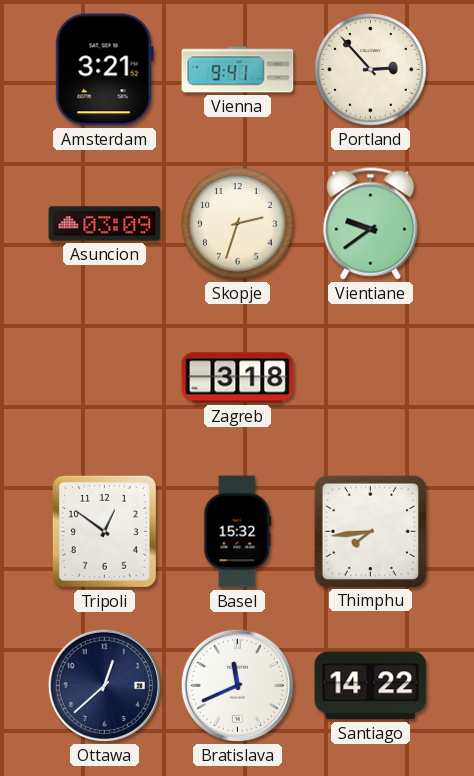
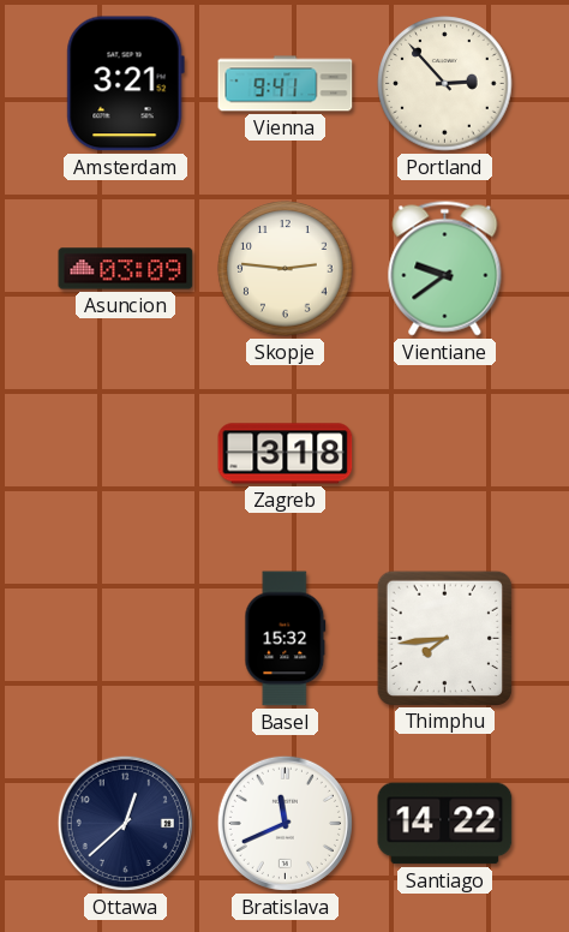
Skopje: 2:33 -> 2:46 (286, 269)
Tripoli: 12:51 -> none (104, 531)
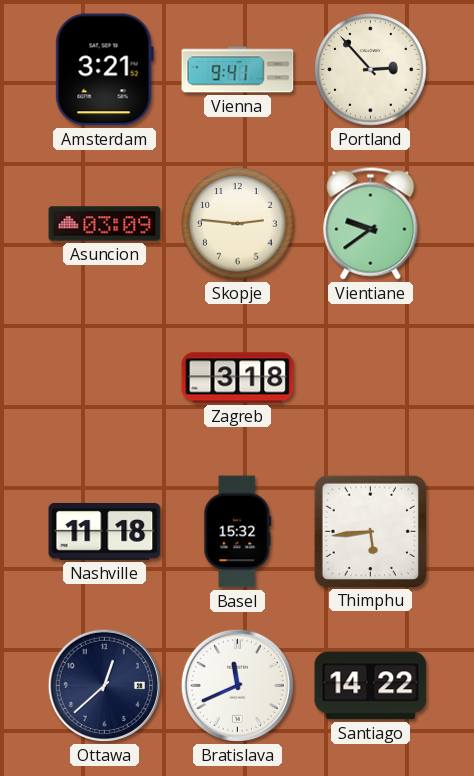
Nashville: none -> 11:18 (105, 531)
Thimphu: 7:44 -> 5:44 (370, 531)
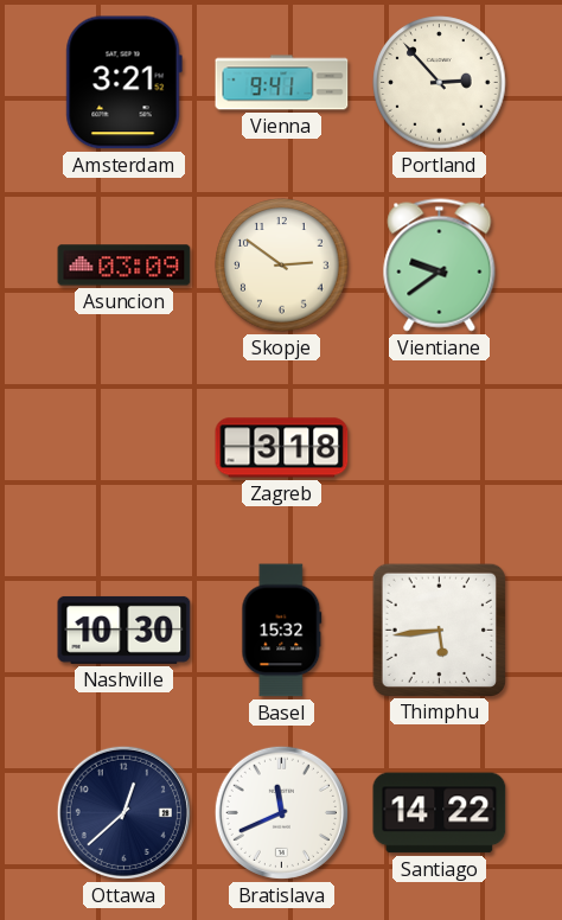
Skopje: 2:46 -> 2:51 (282, 266)
Nashville: 11:18 -> 10:30 (124, 630)
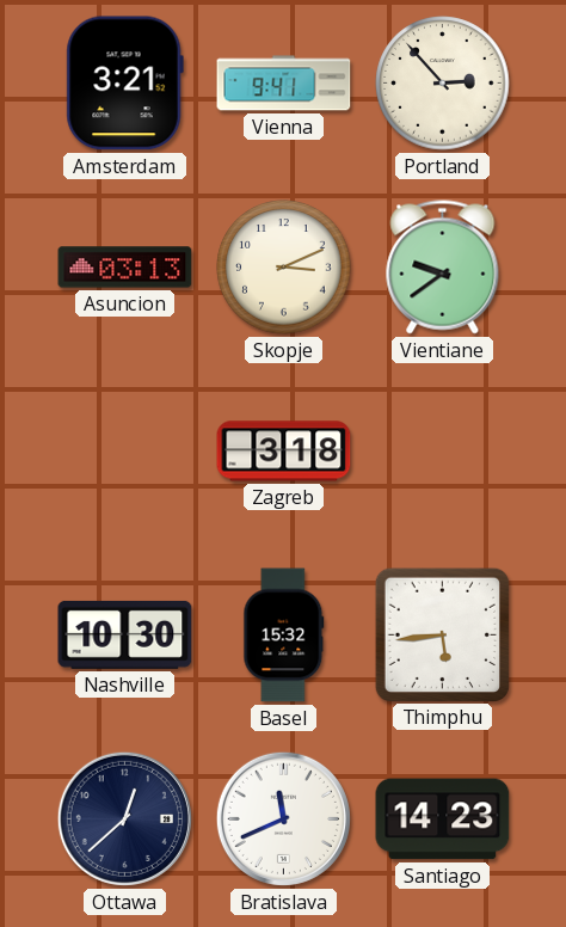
Asuncion: 03:09 -> 03:13 (125, 268)
Skopje: 2:51 -> 3:11 (284, 268)
Santiago: 14:22 -> 14:23 (443, 819)
